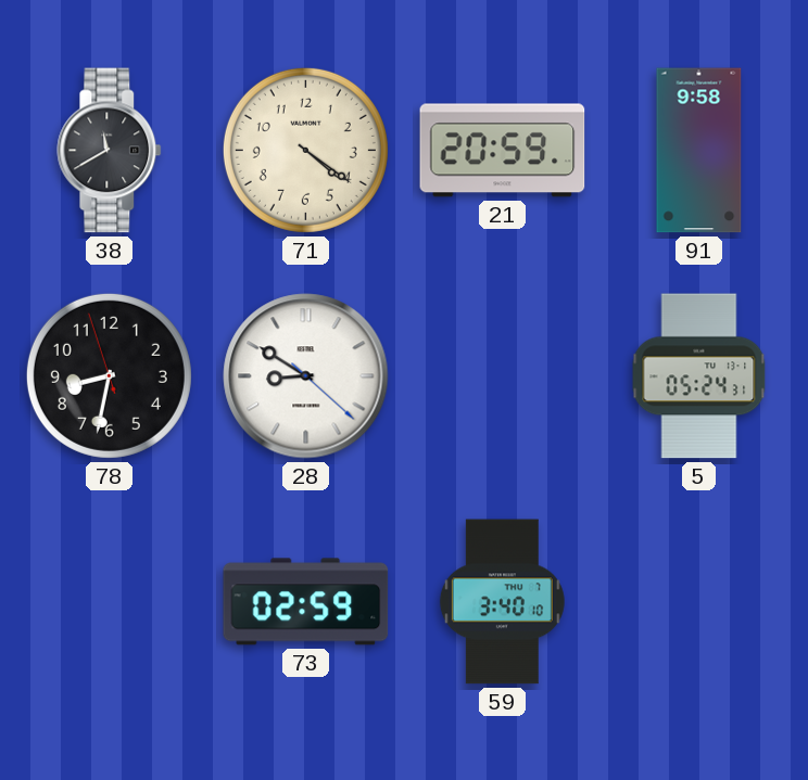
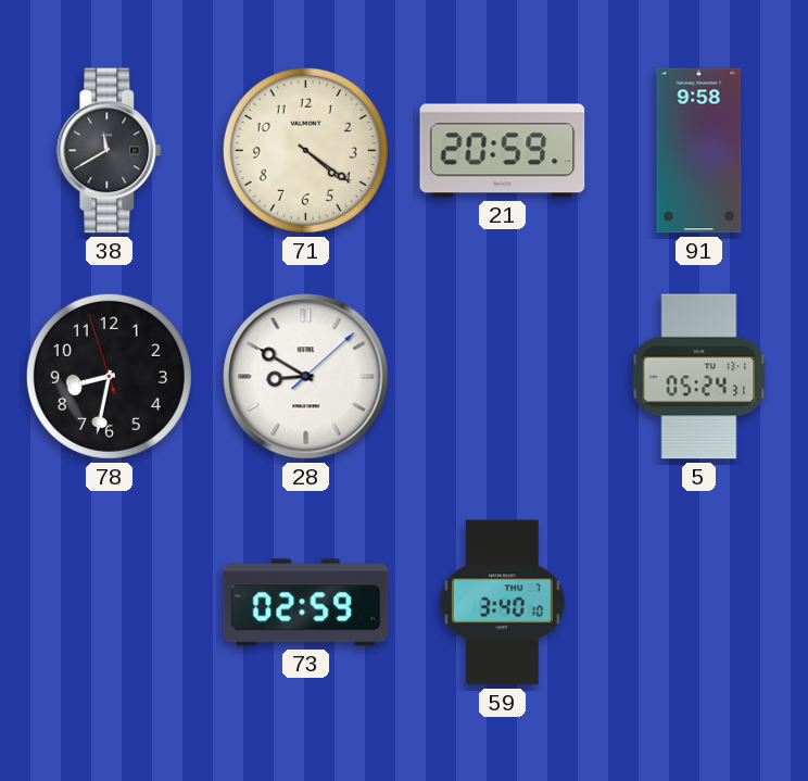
28: 8:50:22 -> 8:50:08 (306, 377)
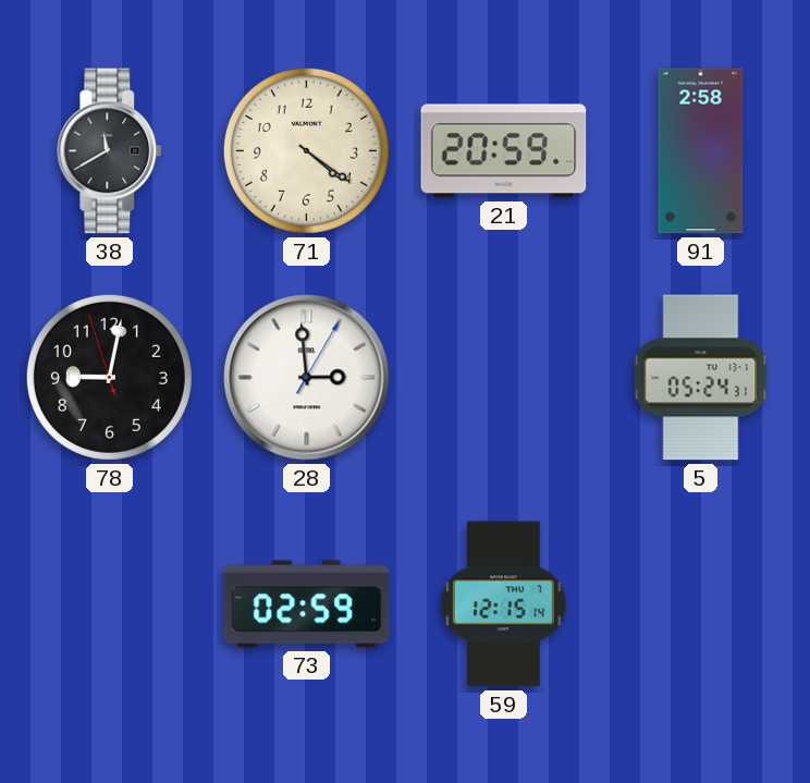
91: 9:58 -> 2:58 (701, 151)
78: 8:31 -> 9:01 (109, 377)
28: 8:50 -> 2:59 (307, 378)
59: 3:40 -> 12:15 (503, 604)
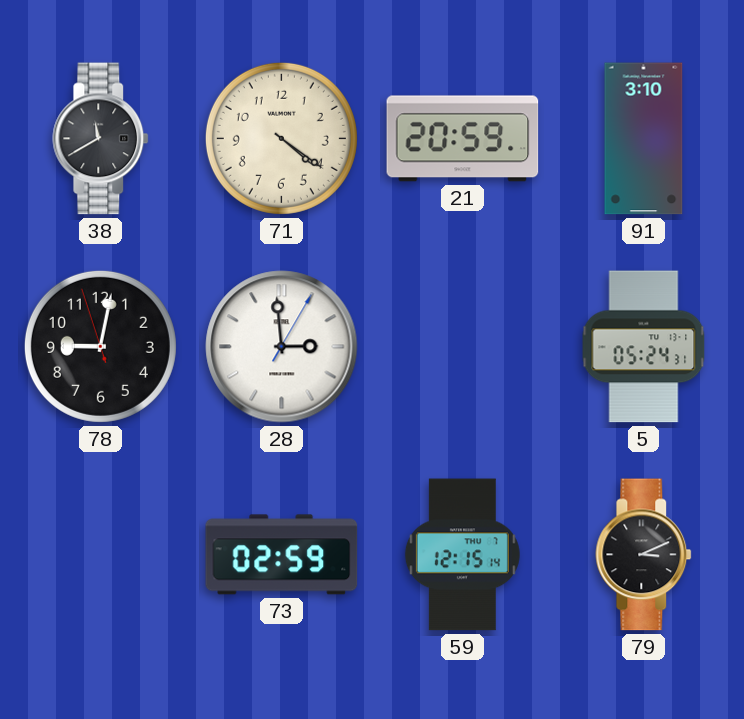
91: 2:58 -> 3:10 (644, 139)
79: none -> 3:11 (644, 555)
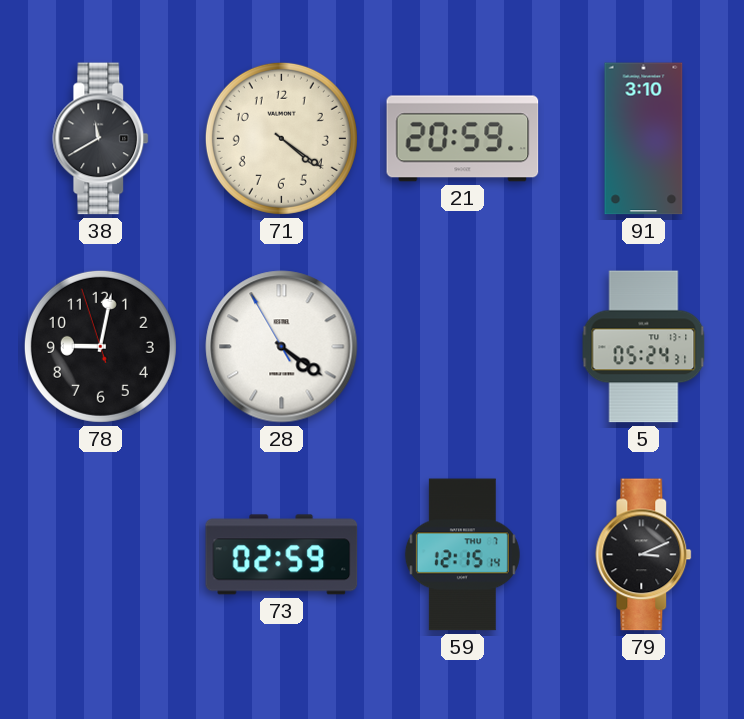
28: 2:59 -> 4:20 (282, 347)
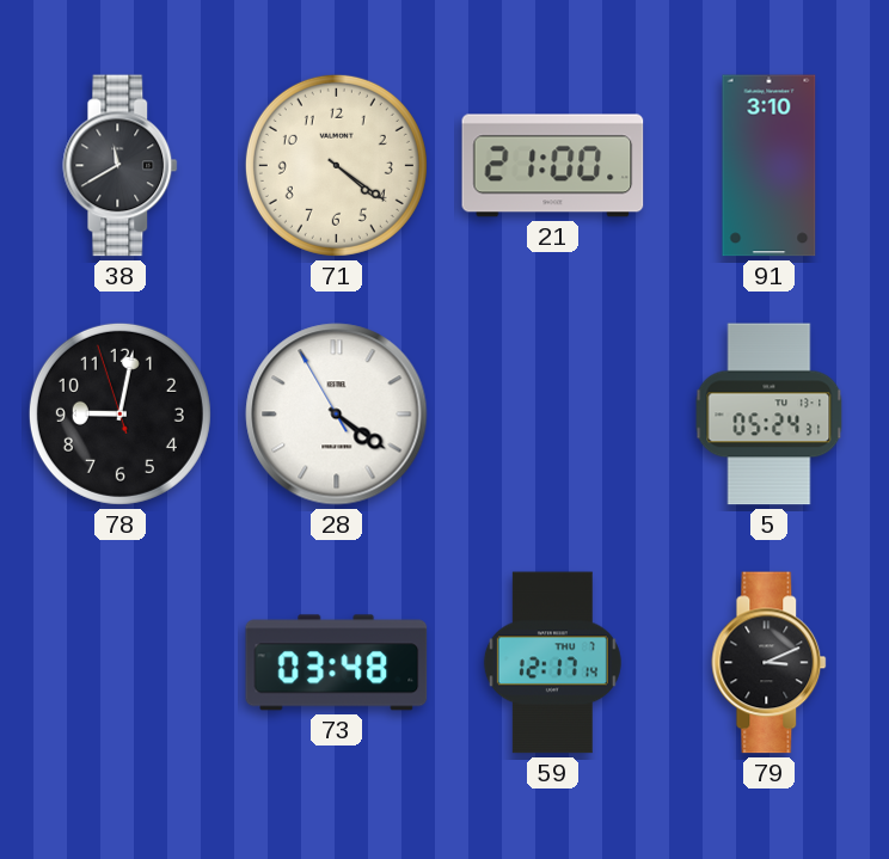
21: 20:59 -> 21:00 (553, 166)
73: 02:59 -> 03:48 (337, 663)
59: 12:15 -> 12:17 (552, 663)
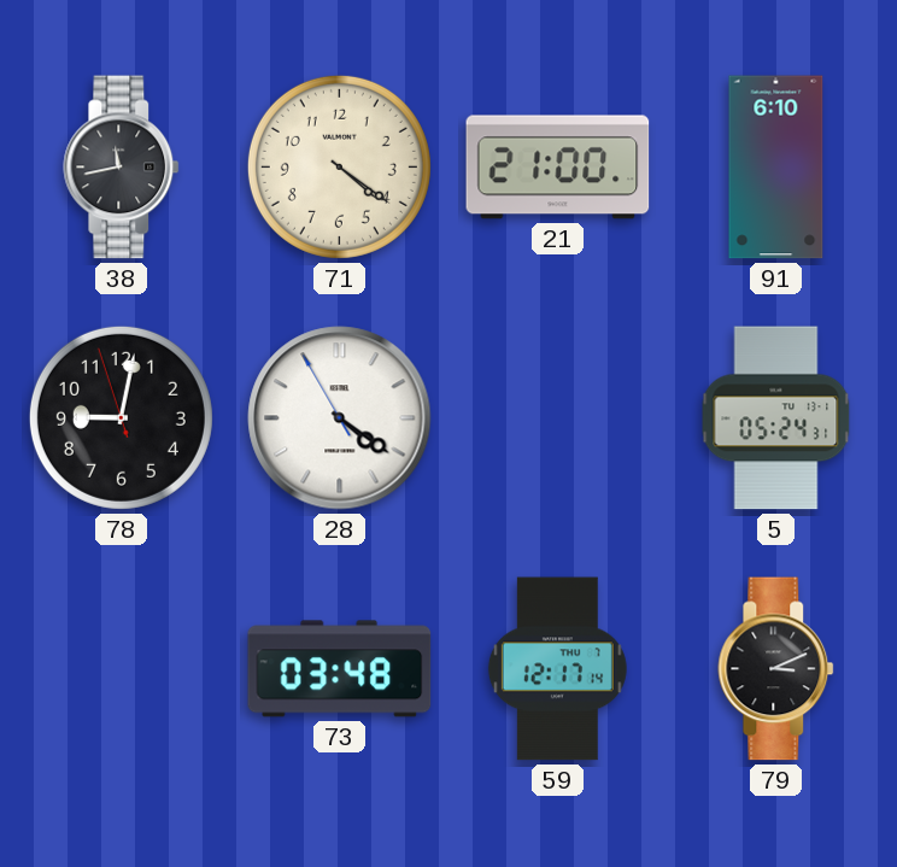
38: 11:40 -> 11:43 (122, 168)
91: 3:10 -> 6:10 (776, 168)
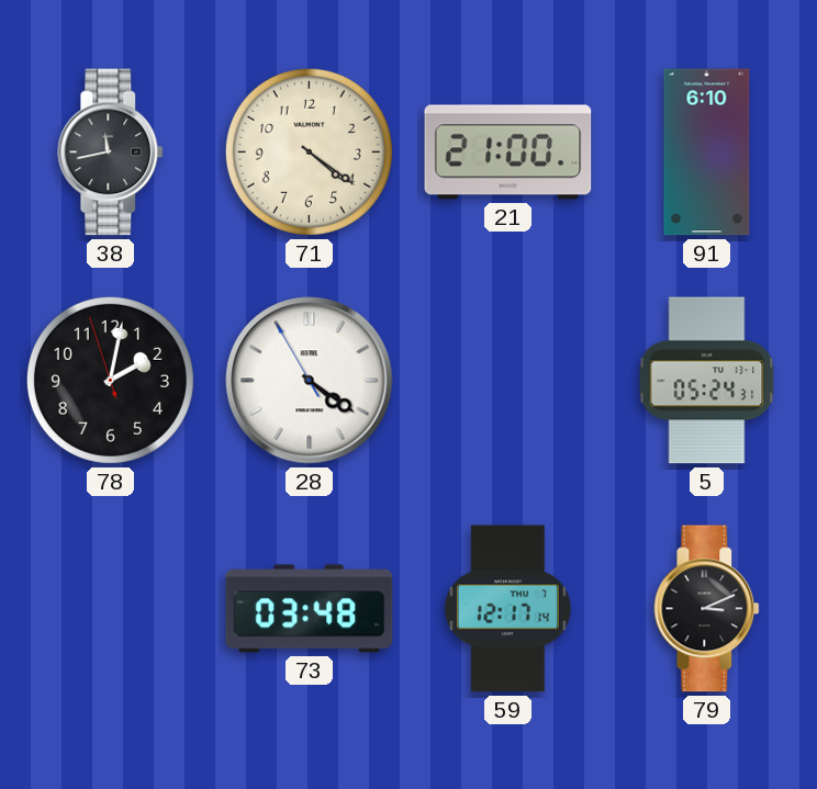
78: 9:01 -> 2:01 (110, 380)
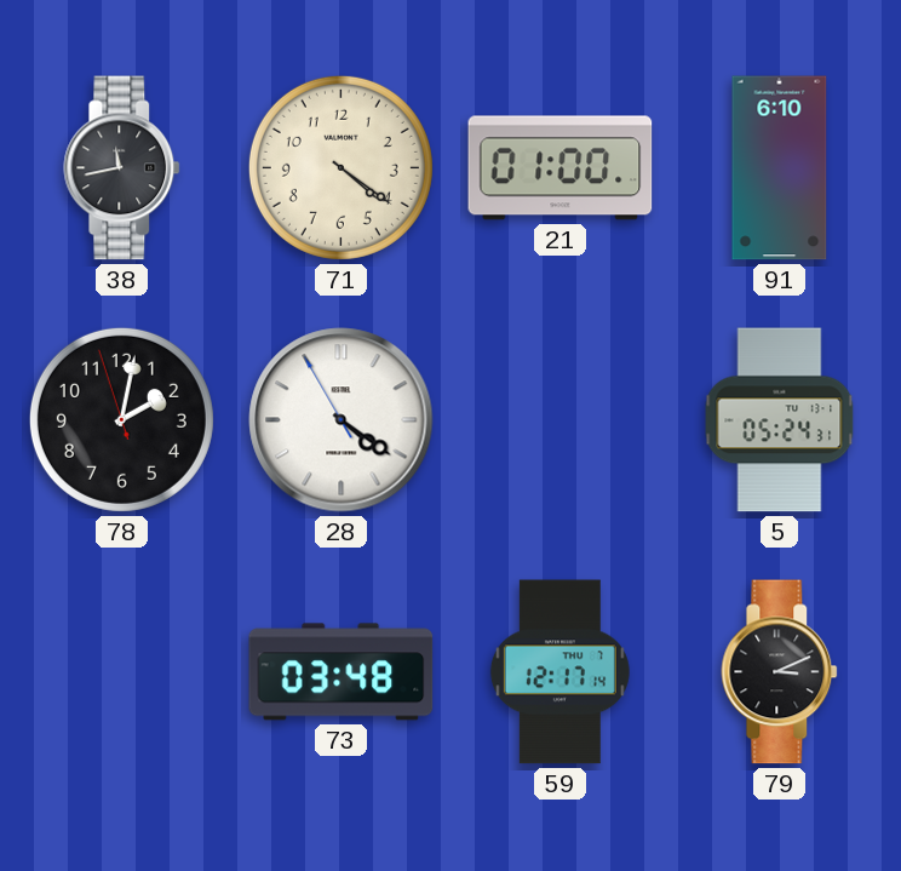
21: 21:00 -> 01:00 (561, 168)
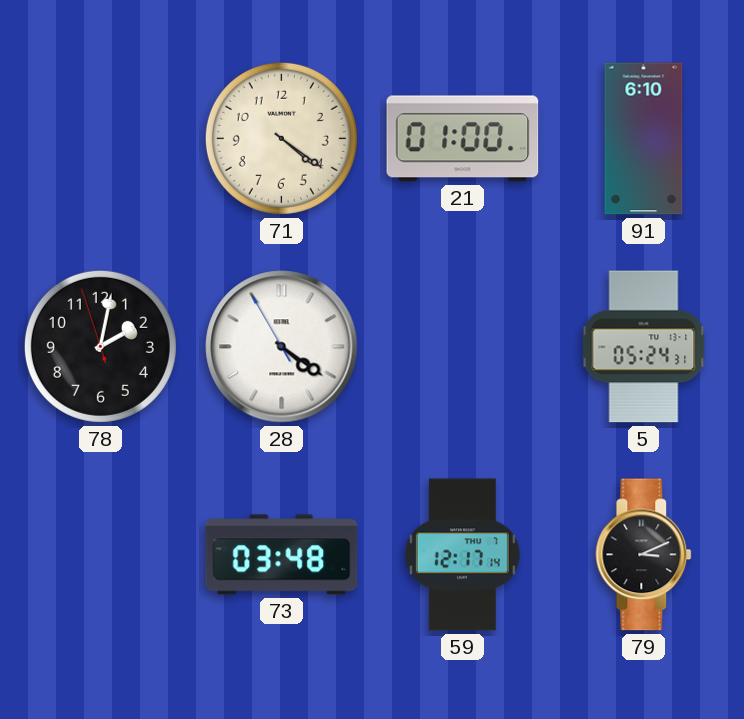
38: 11:43 -> none (122, 168)
